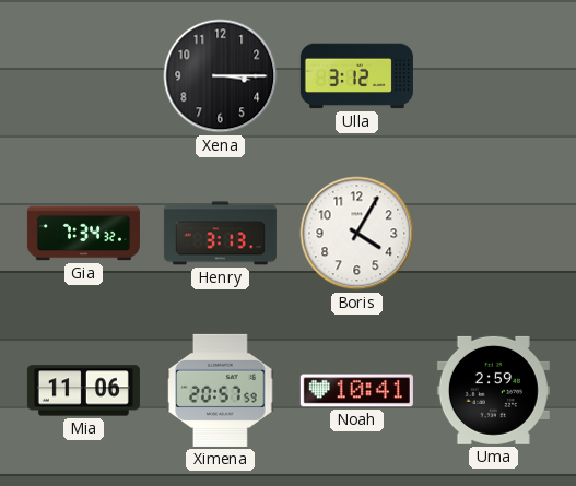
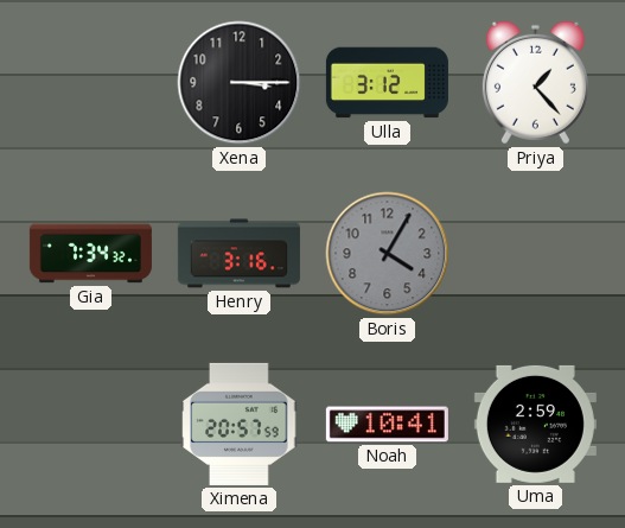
Priya: none -> 1:23 (535, 83)
Henry: 3:13 -> 3:16 (238, 254)
Boris dial: white -> grey (388, 254)
Mia: 11:06 -> none (83, 391)
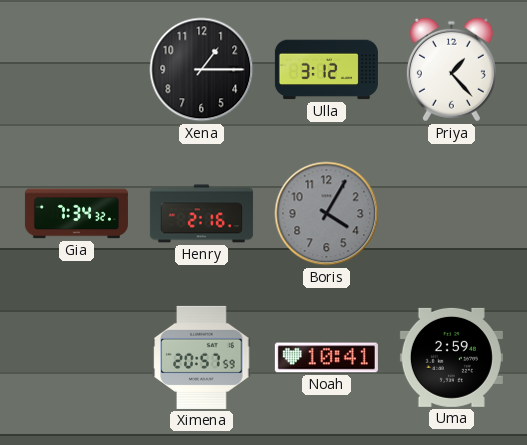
Xena: 3:15 -> 1:15 (202, 70)
Henry: 3:16 -> 2:16 (201, 214)
